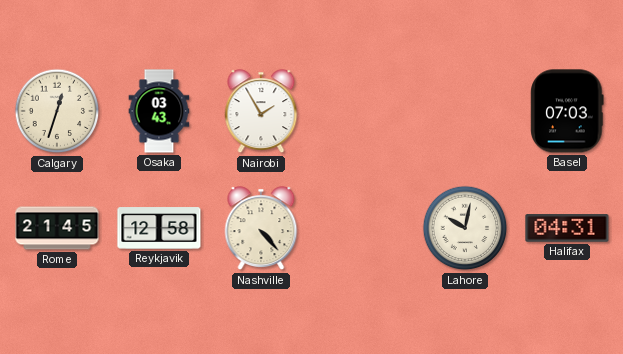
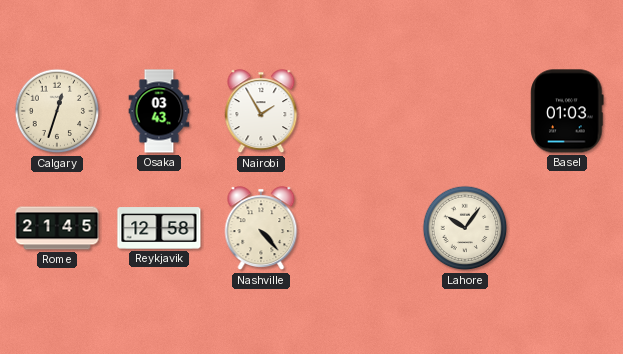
Basel: 07:03 -> 01:03 (567, 111)
Lahore: 10:02 -> 10:06 (465, 228)
Halifax: 04:31 -> none (567, 228)
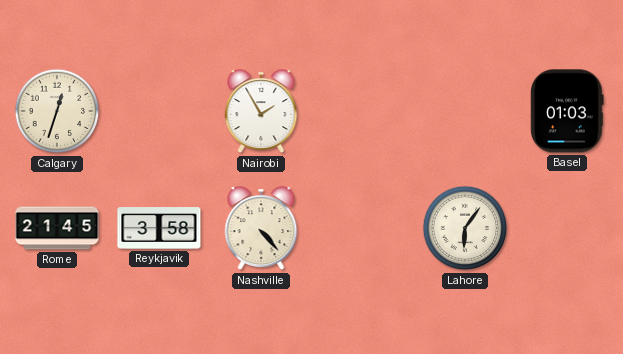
Osaka: 03:43 -> none (159, 111)
Reykjavik: 12:58 -> 3:58 (159, 228)
Lahore: 10:06 -> 6:06 (465, 228)
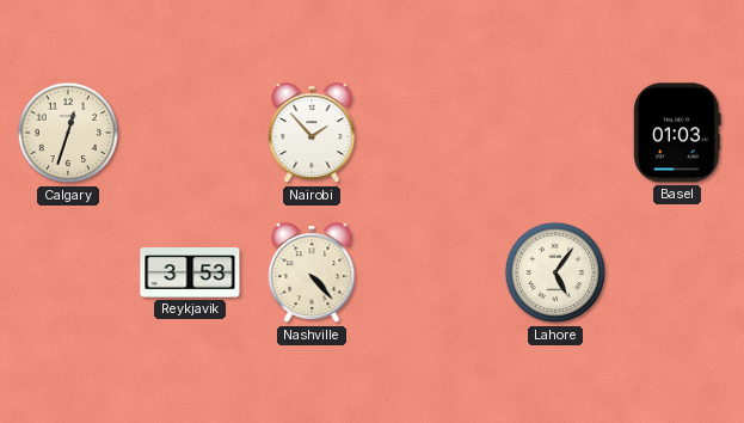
Nairobi: 1:55 -> 1:53 (312, 134)
Rome: 21:45 -> none (57, 228)
Reykjavik: 3:58 -> 3:53 (190, 272)
Lahore: 6:06 -> 5:06 (555, 272)
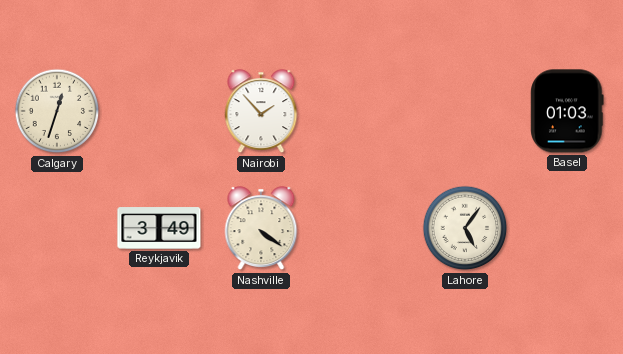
Reykjavik: 3:53 -> 3:49 (159, 228)
Nashville: 4:23 -> 4:21 (261, 229)
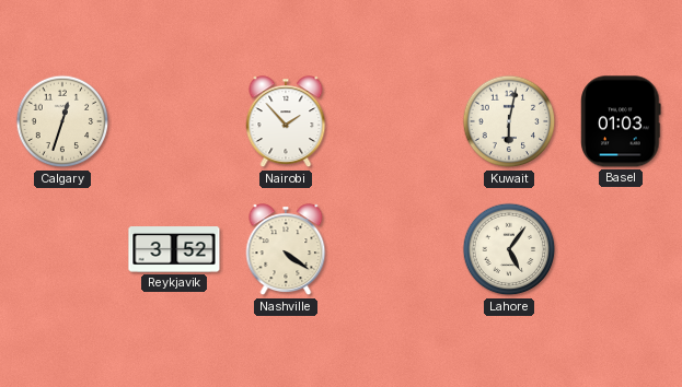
Kuwait: none -> 6:02 (509, 121)
Reykjavik: 3:49 -> 3:52 (174, 249)
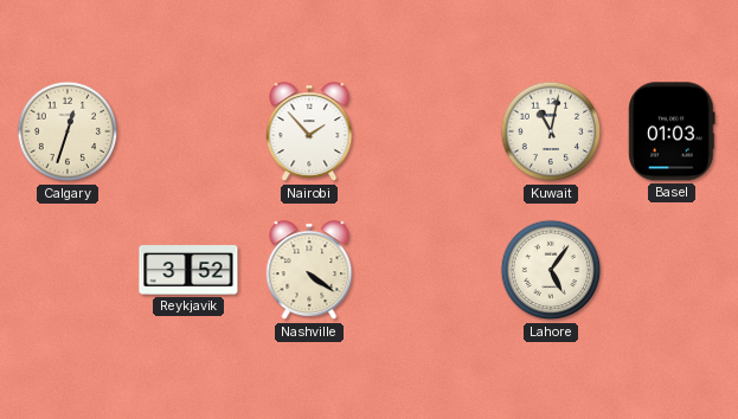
Kuwait: 6:02 -> 11:02 (551, 131)
